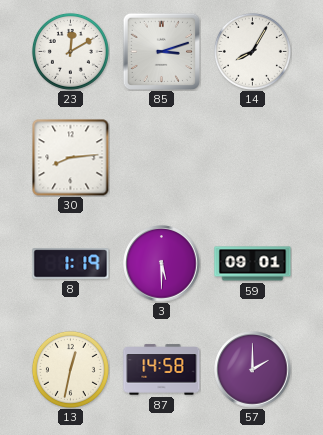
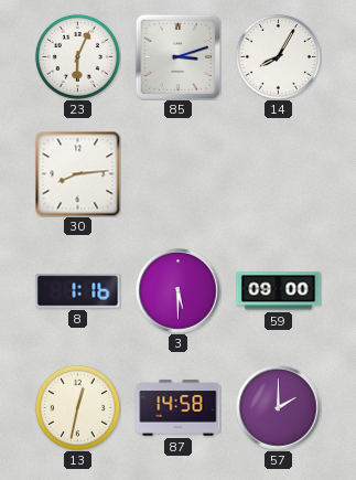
23: 12:10 -> 6:04 (77, 56)
8: 1:19 -> 1:16 (78, 291)
59: 09:01 -> 09:00 (279, 291)
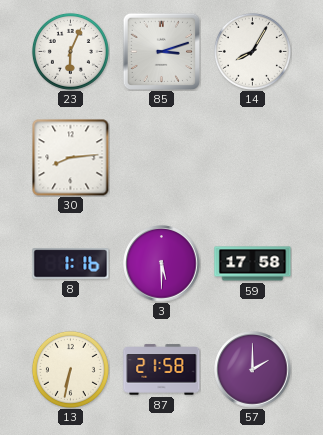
59: 09:00 -> 17:58 (253, 264)
13: 12:32 -> 6:32 (70, 369)
87: 14:58 -> 21:58 (162, 370)
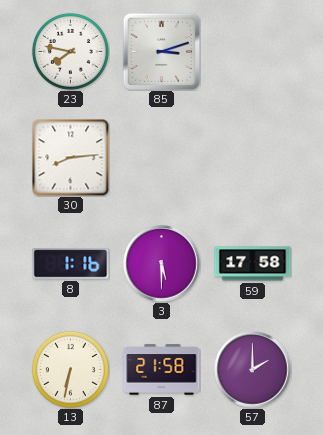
23: 6:04 -> 7:47 (70, 51)
14: 8:05 -> none (252, 51)
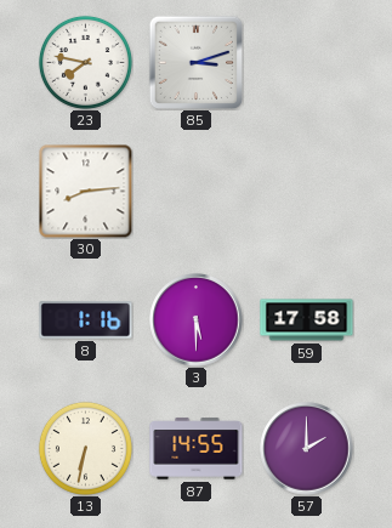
87: 21:58 -> 14:55 (197, 449)
